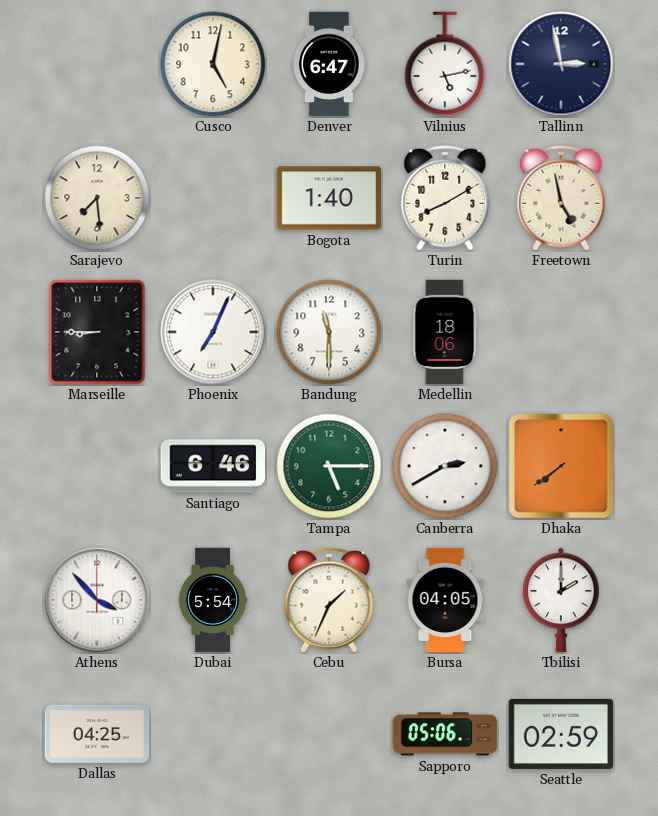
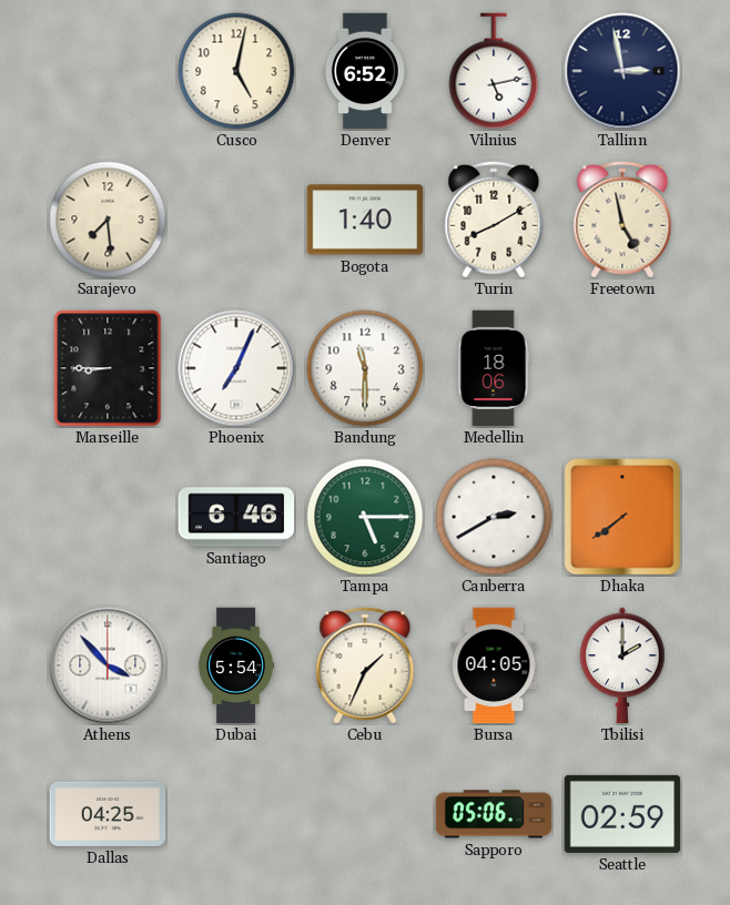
Denver: 6:47 -> 6:52 (365, 71)
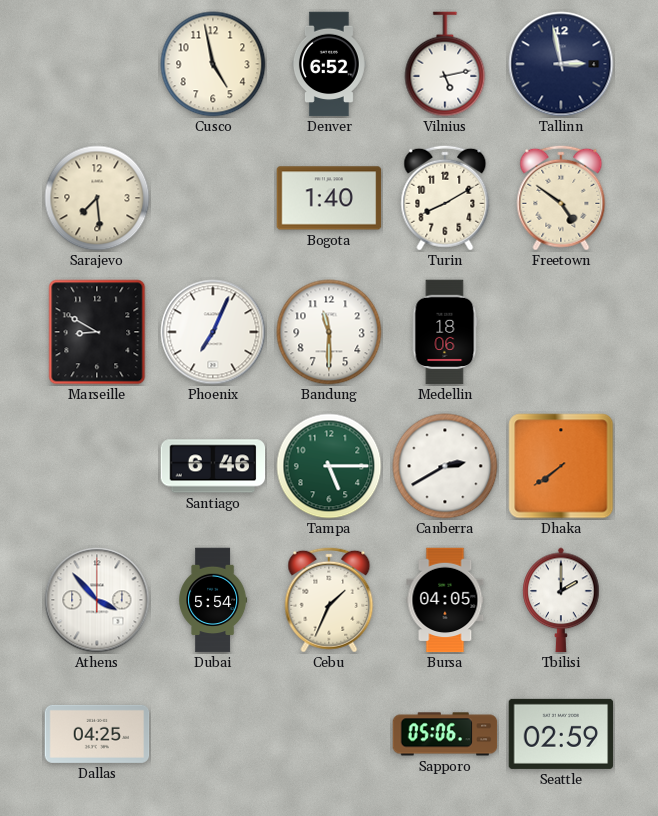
Cusco: 5:02 -> 4:58 (213, 64)
Freetown: 4:58 -> 4:51 (561, 198)
Marseille: 8:45 -> 8:50 (97, 332)
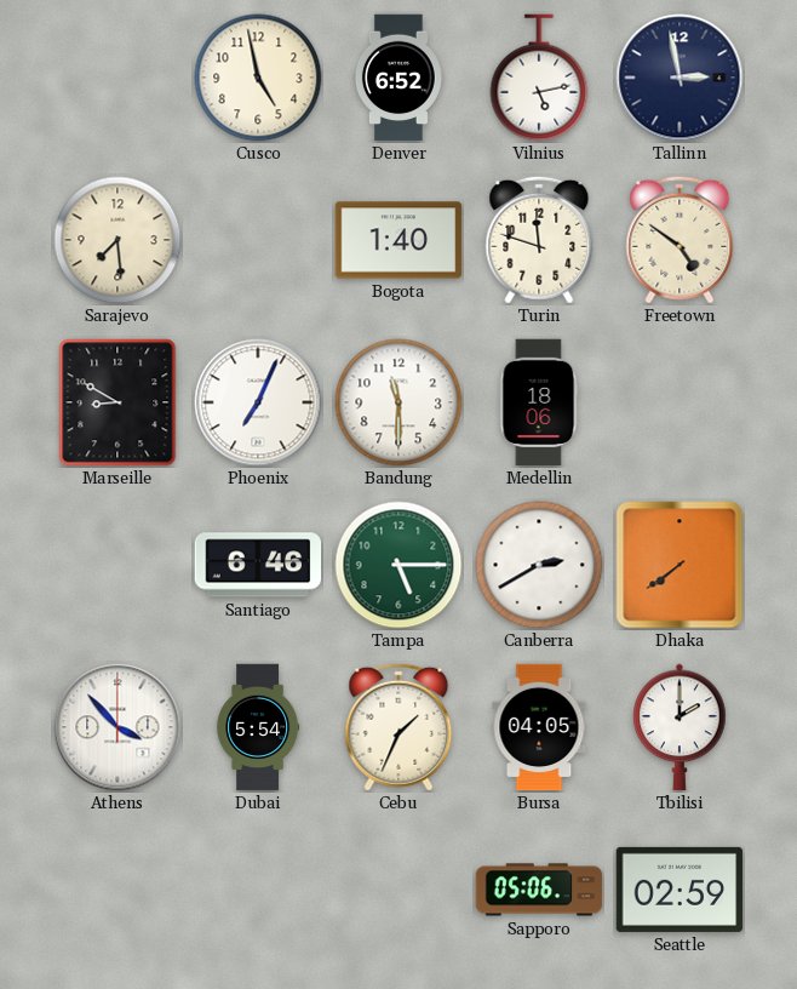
Turin: 8:10 -> 11:48 (539, 240)
Dallas: 04:25 -> none (97, 734)
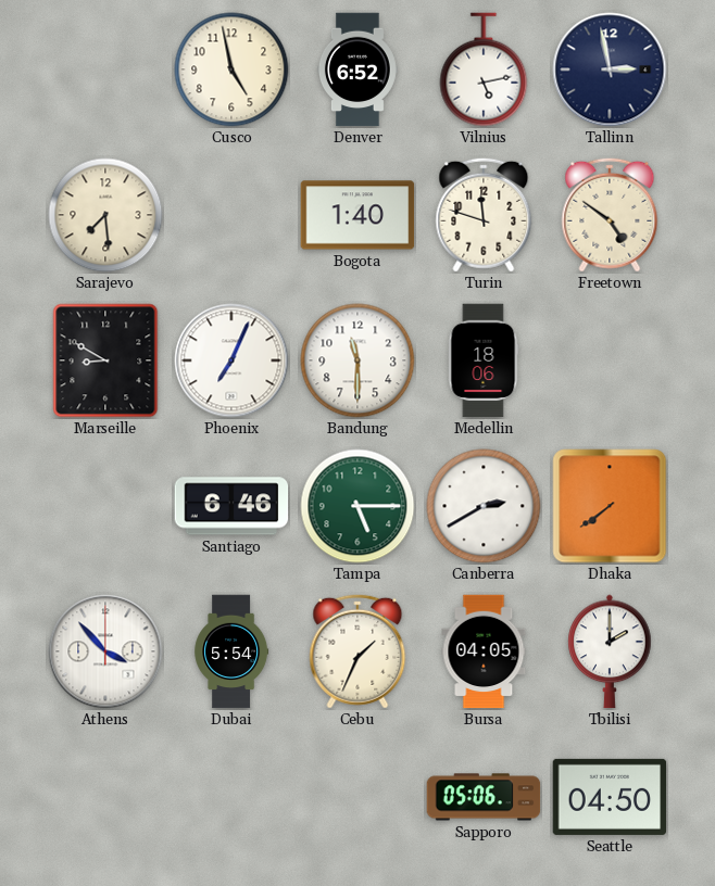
Seattle: 02:59 -> 04:50 (610, 797)
